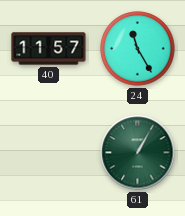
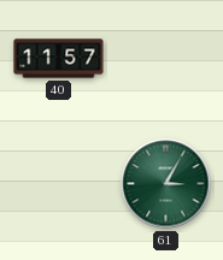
24: 11:25 -> none (138, 49)
61: 1:05 -> 3:05 (166, 184)
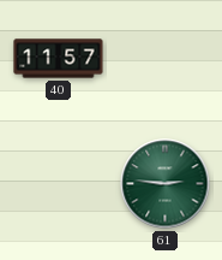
61: 3:05 -> 2:46 (166, 184)
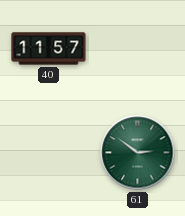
61: 2:46 -> 2:51 (138, 153)
